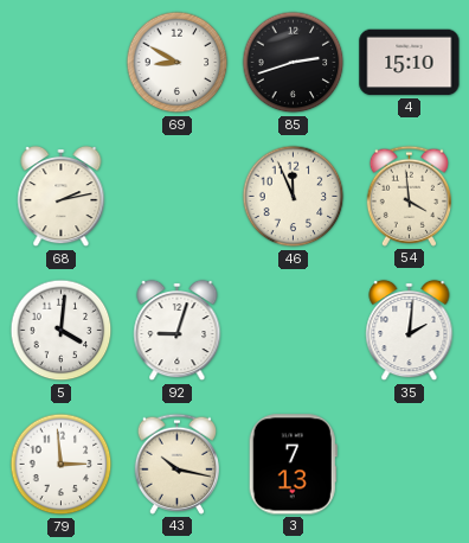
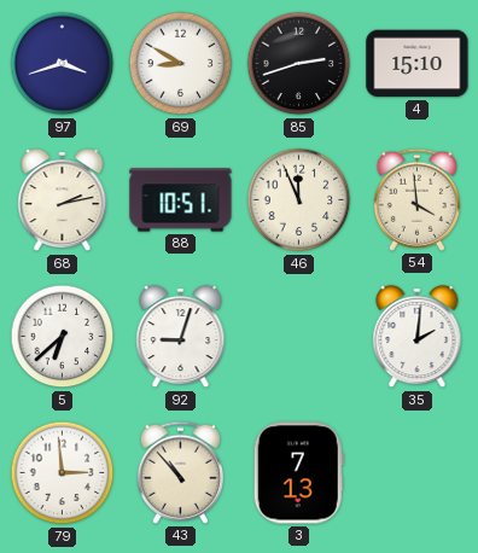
97: none -> 3:42 (63, 64)
88: none -> 10:51 (181, 200)
5: 4:01 -> 6:38 (63, 337)
43: 10:17 -> 10:53 (180, 472)
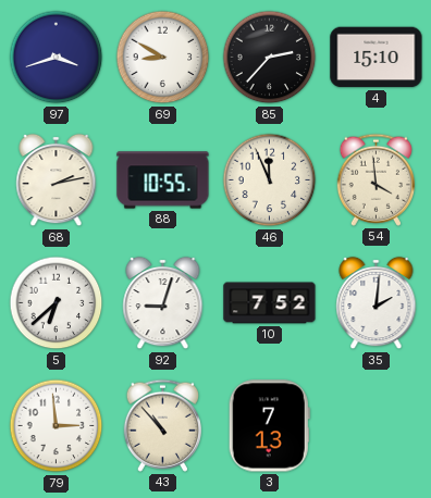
85: 2:42 -> 2:37 (270, 58)
88: 10:51 -> 10:55 (163, 180)
10: none -> 7:52 (270, 303)
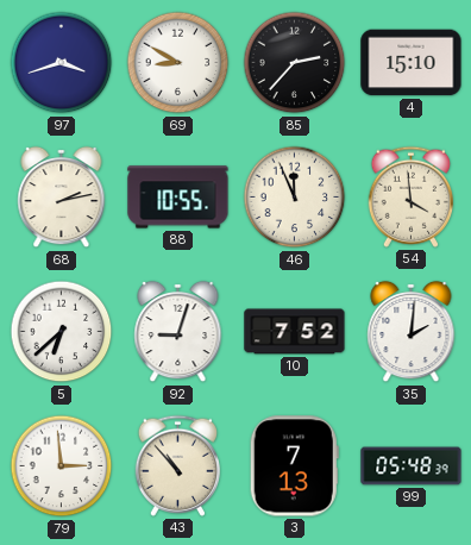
99: none -> 05:48 (412, 466)
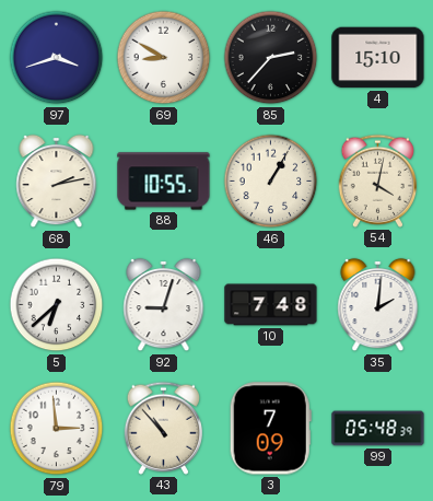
46: 11:56 -> 1:05 (271, 182)
54: 3:59 -> 4:02 (377, 180)
10: 7:52 -> 7:48 (271, 305)
3: 7:13 -> 7:09 (270, 429)
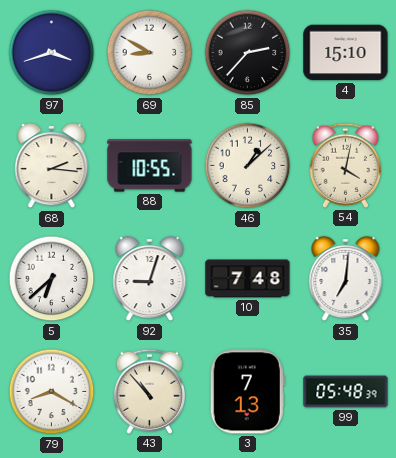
68: 2:13 -> 2:16 (52, 166)
46: 1:05 -> 1:08 (248, 166)
35: 2:01 -> 7:01 (346, 279)
79: 2:59 -> 8:20 (52, 392)
3: 7:09 -> 7:13 (247, 392)
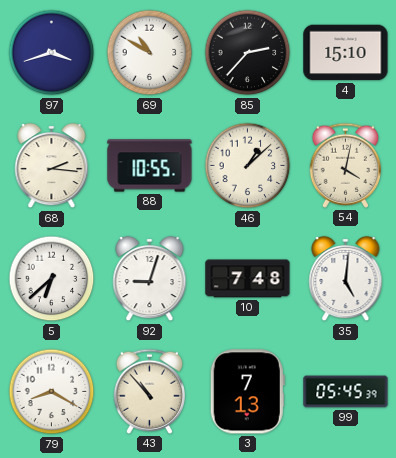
69: 8:50 -> 10:50 (150, 53)
35: 7:01 -> 5:01 (346, 279)
99: 05:48 -> 05:45 (346, 392)
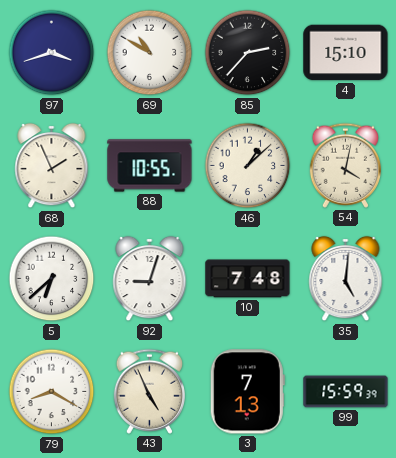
68: 2:16 -> 1:56 (52, 166)
43: 10:53 -> 4:56 (149, 391)
99: 05:45 -> 15:59 (346, 392)
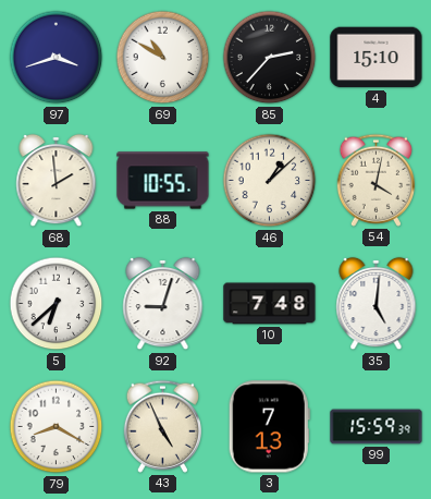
68: 1:56 -> 1:59 (57, 181)
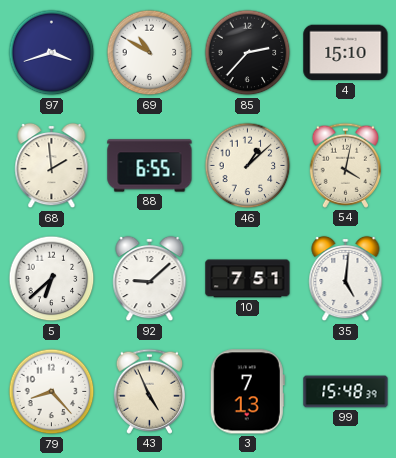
88: 10:55 -> 6:55 (150, 166)
92: 9:03 -> 9:08 (150, 279)
10: 7:48 -> 7:51 (248, 279)
79: 8:20 -> 8:23 (52, 392)
99: 15:59 -> 15:48 (346, 392)
